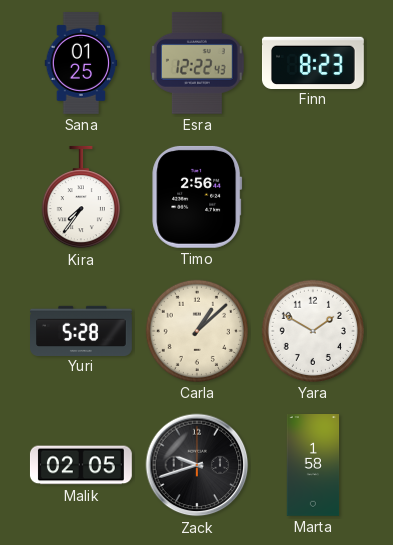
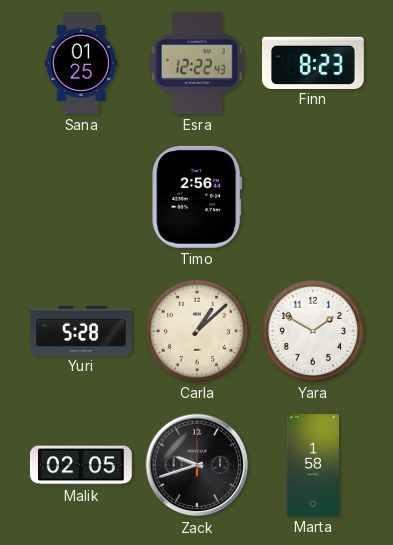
Kira: 7:36 -> none (81, 197)
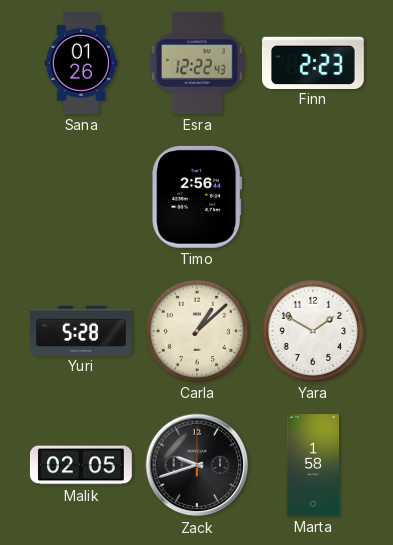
Sana: 01:25 -> 01:26 (81, 64)
Finn: 8:23 -> 2:23 (314, 62)
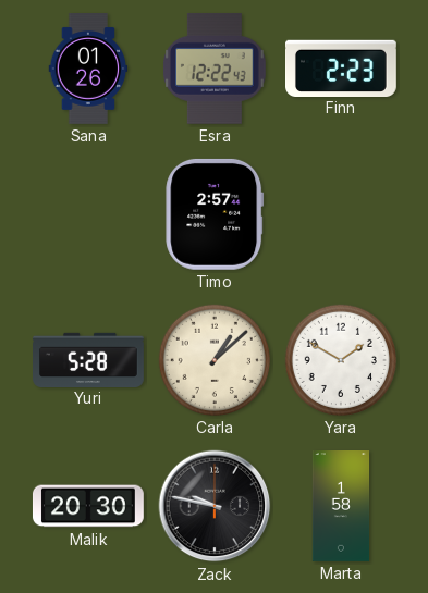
Timo: 2:56 -> 2:57 (215, 214)
Malik: 02:05 -> 20:30 (88, 506)
Zack: 9:42 -> 9:47 (215, 506)
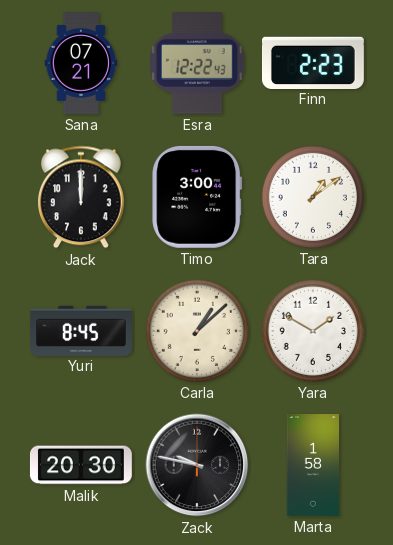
Sana: 01:26 -> 07:21 (81, 64)
Jack: none -> 12:00 (81, 197)
Timo: 2:57 -> 3:00 (197, 197)
Tara: none -> 1:09 (313, 197)
Yuri: 5:28 -> 8:45 (82, 330)
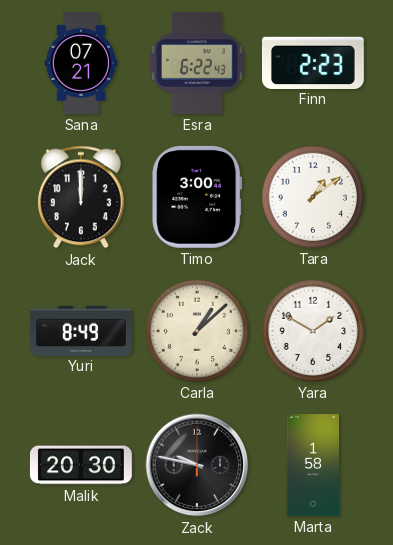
Esra: 12:22 -> 6:22 (198, 63)
Yuri: 8:45 -> 8:49 (82, 330)
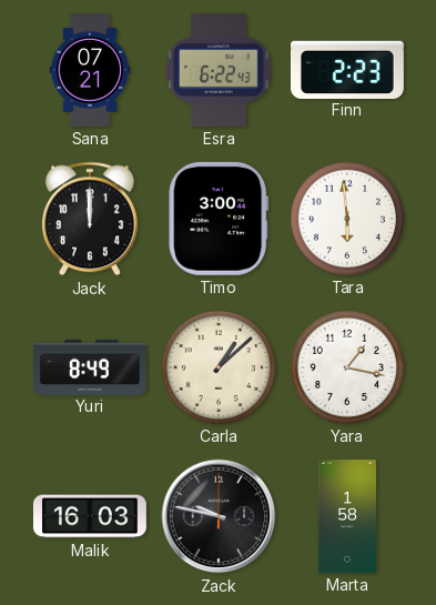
Tara: 1:09 -> 5:59 (347, 219)
Yara: 1:50 -> 1:17 (347, 367)
Malik: 20:30 -> 16:03 (90, 516)
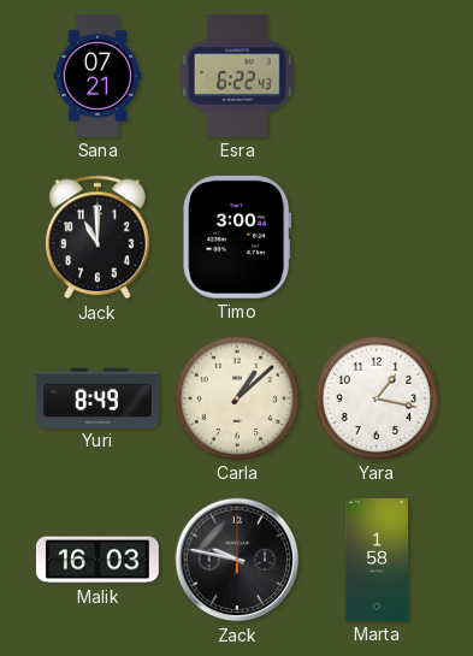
Finn: 2:23 -> none (348, 69)
Jack: 12:00 -> 11:00 (97, 237)
Tara: 5:59 -> none (347, 219)
